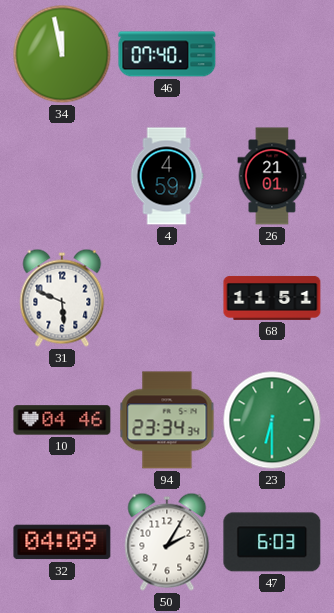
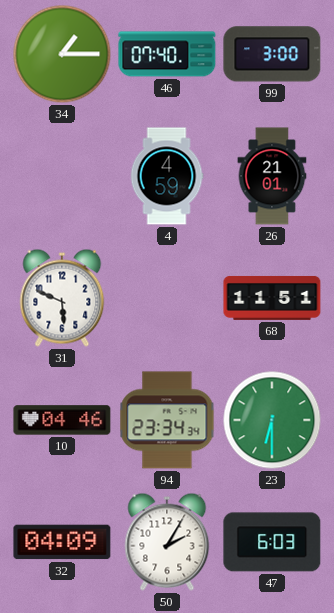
34: 11:58 -> 1:15 (62, 54)
99: none -> 3:00 (272, 54)
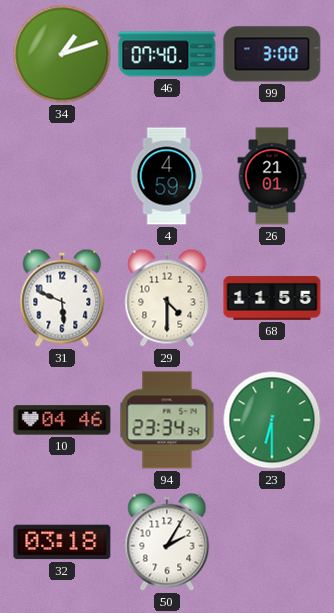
34: 1:15 -> 1:12 (62, 54)
29: none -> 4:30 (167, 298)
68: 11:51 -> 11:55 (272, 298)
32: 04:09 -> 03:18 (62, 542)
47: 6:03 -> none (272, 542)
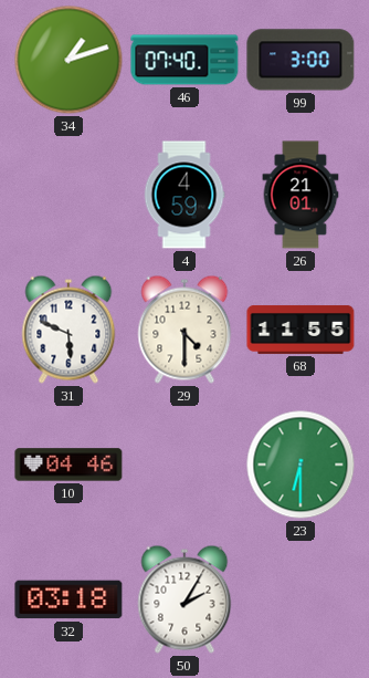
94: 23:34 -> none (167, 420)
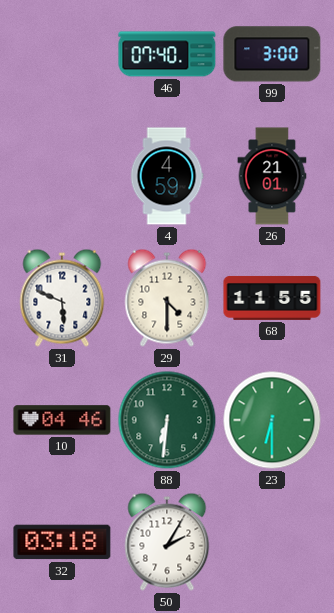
34: 1:12 -> none (68, 60)
88: none -> 6:31 (167, 420)
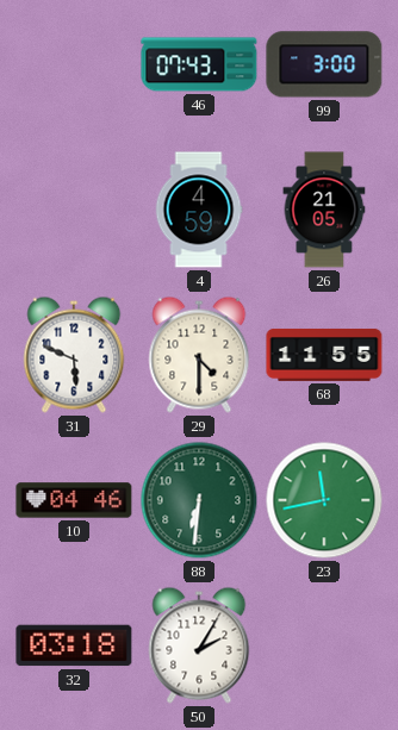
46: 07:40 -> 07:43 (199, 64)
26: 21:01 -> 21:05 (324, 210)
23: 6:30 -> 11:43 (324, 500)
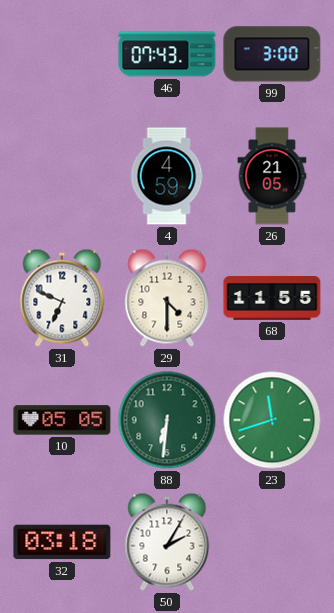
31: 5:49 -> 6:49 (62, 298)
10: 04:46 -> 05:05 (62, 420)
23: 11:43 -> 11:42 (272, 420)
